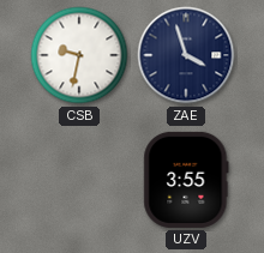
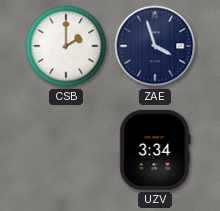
CSB: 9:32 -> 2:00 (66, 46)
UZV: 3:55 -> 3:34 (155, 150)
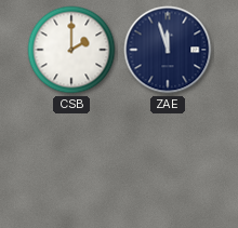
ZAE: 3:57 -> 11:57 (168, 50)
UZV: 3:34 -> none (155, 150)
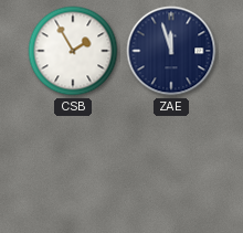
CSB: 2:00 -> 1:55 (73, 51)
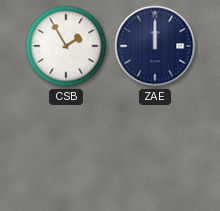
ZAE: 11:57 -> 12:00 (155, 46)
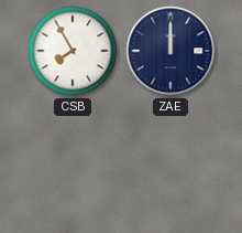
CSB: 1:55 -> 7:55 (73, 51)
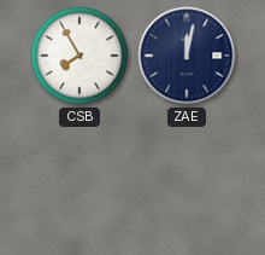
ZAE: 12:00 -> 12:02 (187, 56)
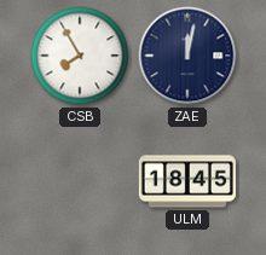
ULM: none -> 18:45 (187, 181)
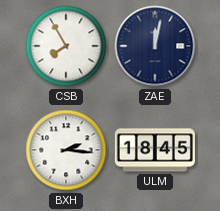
BXH: none -> 2:16 (66, 150)
